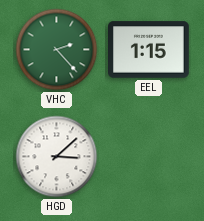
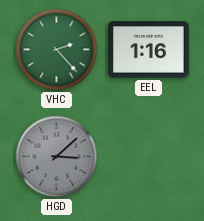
EEL: 1:15 -> 1:16 (149, 50)
HGD dial: white -> grey (57, 157)
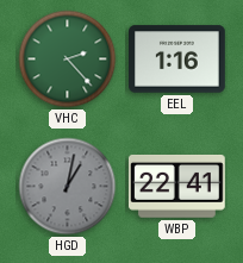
HGD: 3:08 -> 1:02 (68, 187)
WBP: none -> 22:41 (176, 186)
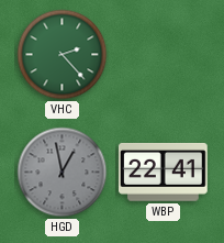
EEL: 1:16 -> none (177, 60)
HGD: 1:02 -> 12:58 (63, 173)
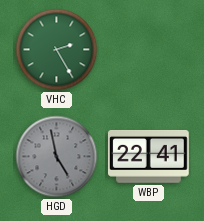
VHC: 2:23 -> 2:25 (57, 50)
HGD: 12:58 -> 4:58 (57, 157)
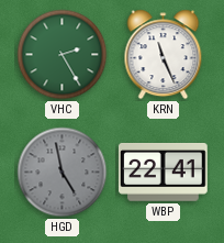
KRN: none -> 11:26 (164, 55)
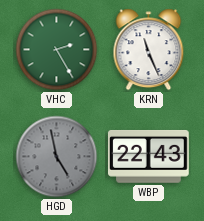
WBP: 22:41 -> 22:43 (148, 156)
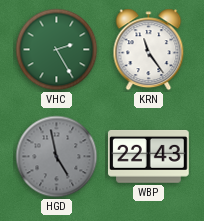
KRN: 11:26 -> 11:24 (149, 50)
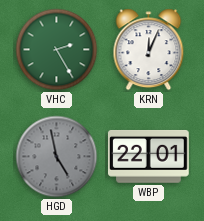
KRN: 11:24 -> 12:04 (149, 50)
WBP: 22:43 -> 22:01 (148, 156)
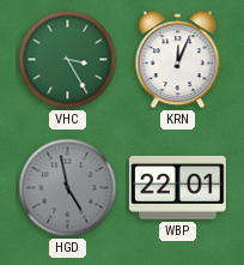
VHC: 2:25 -> 3:25 (68, 60)
